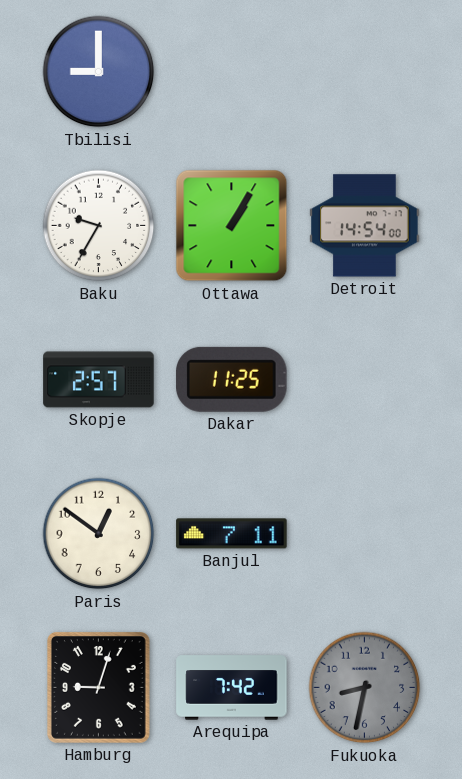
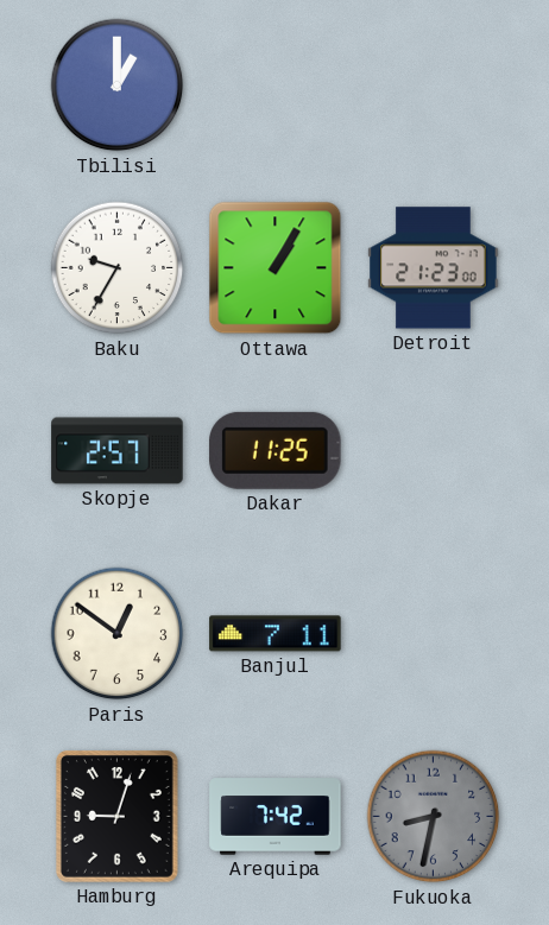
Tbilisi: 9:00 -> 1:00 (118, 85)
Detroit: 14:54 -> 21:23 (434, 268)
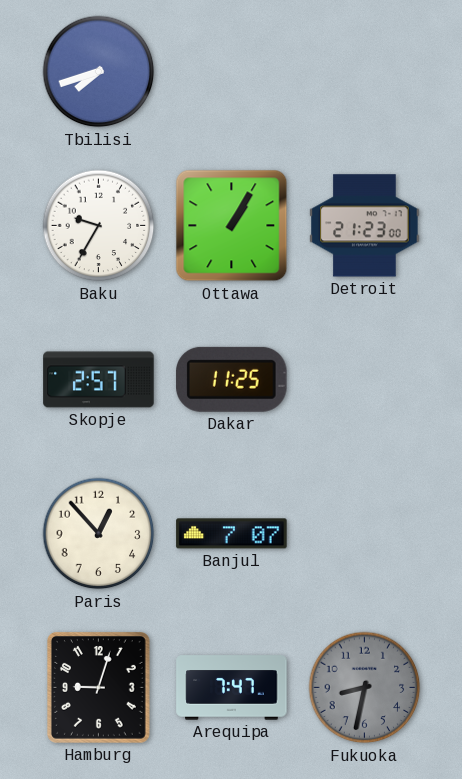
Tbilisi: 1:00 -> 7:42 (99, 72)
Paris: 12:51 -> 12:53 (99, 534)
Banjul: 7:11 -> 7:07 (232, 534)
Arequipa: 7:42 -> 7:47 (232, 688)
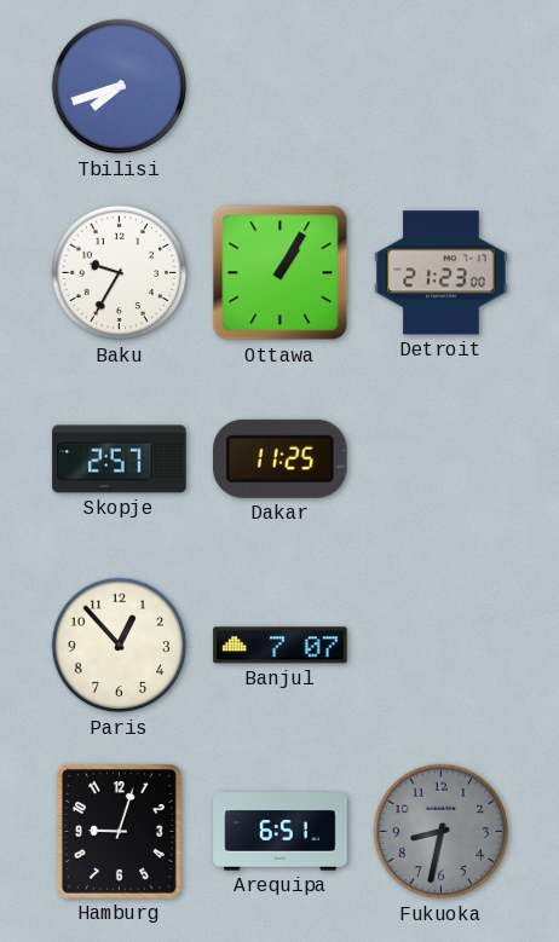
Arequipa: 7:47 -> 6:51 (281, 832)
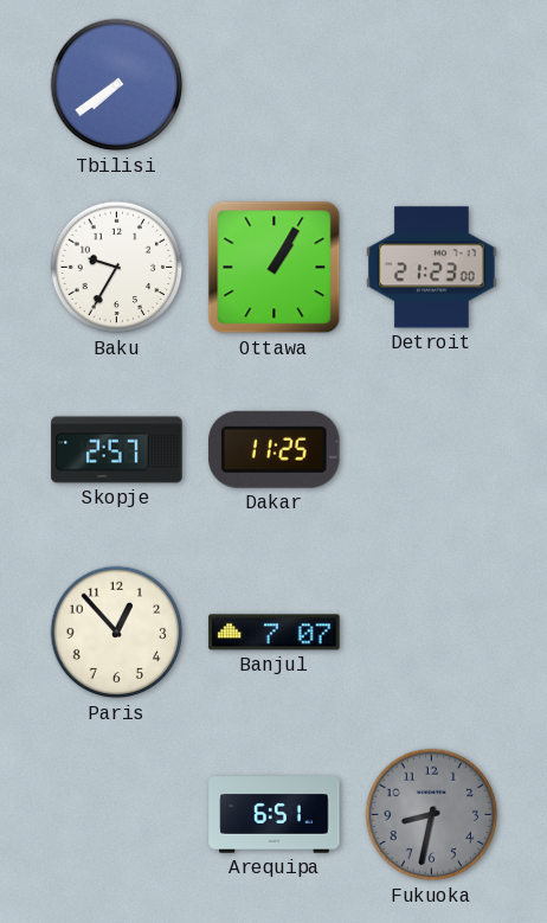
Tbilisi: 7:42 -> 7:39 (117, 85)
Hamburg: 9:03 -> none (119, 832)
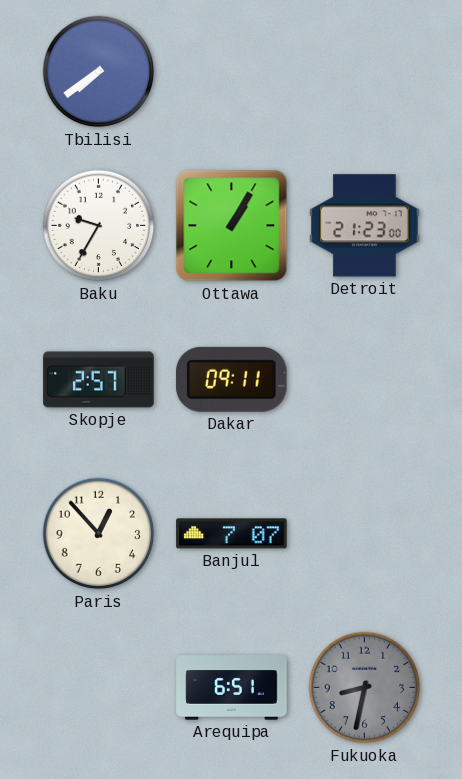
Dakar: 11:25 -> 09:11 (232, 379)
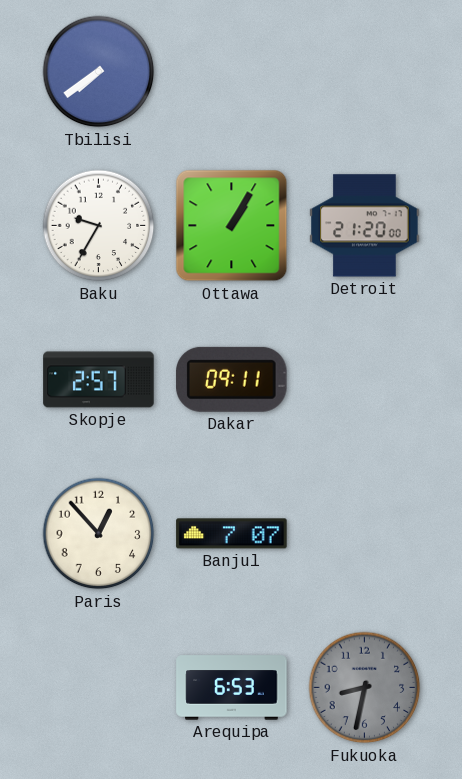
Detroit: 21:23 -> 21:20 (365, 226)
Arequipa: 6:51 -> 6:53 (232, 688)
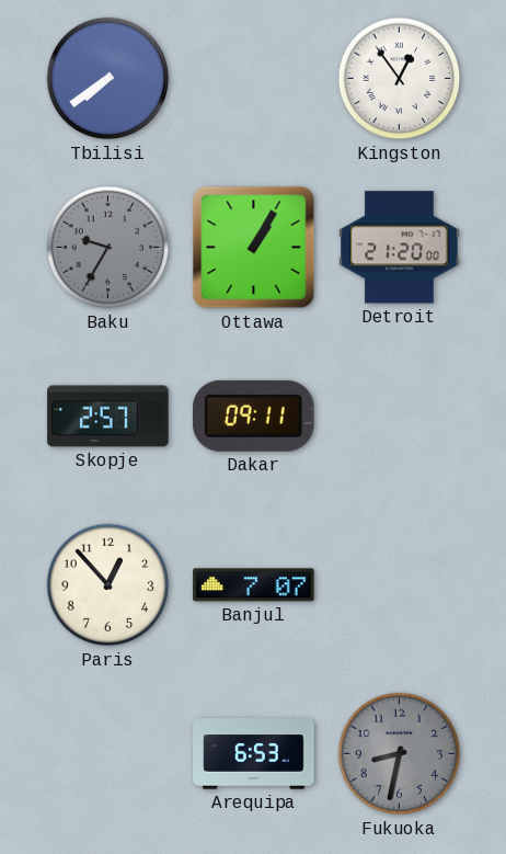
Kingston: none -> 12:54 (400, 79)
Baku dial: white -> grey (108, 248)
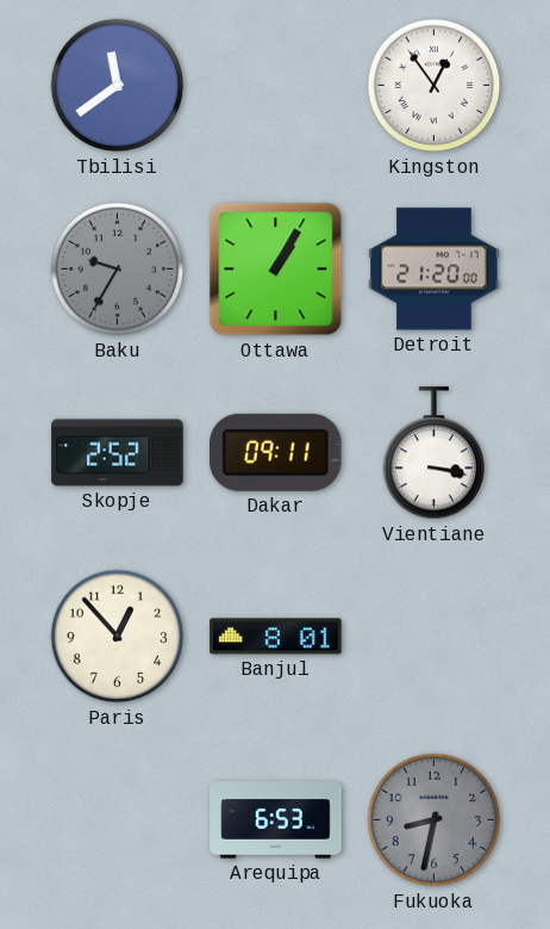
Tbilisi: 7:39 -> 11:39 (118, 86)
Skopje: 2:57 -> 2:52 (118, 453)
Vientiane: none -> 3:17 (435, 453)
Banjul: 7:07 -> 8:01 (276, 637)
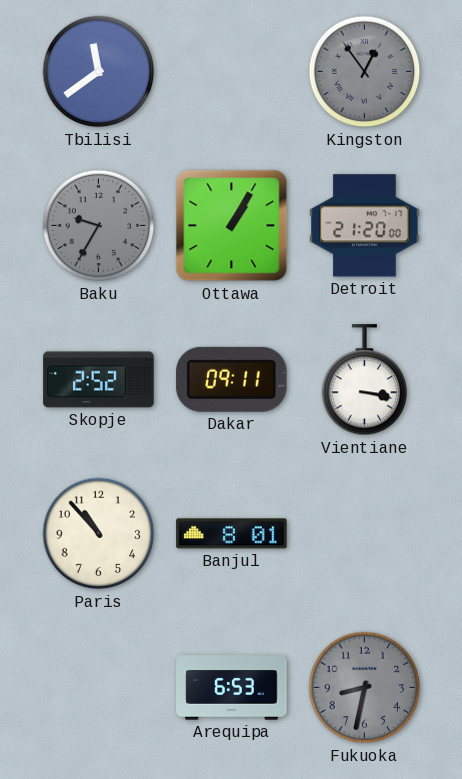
Kingston dial: white -> grey (365, 72)
Paris: 12:53 -> 10:53 (99, 534)
